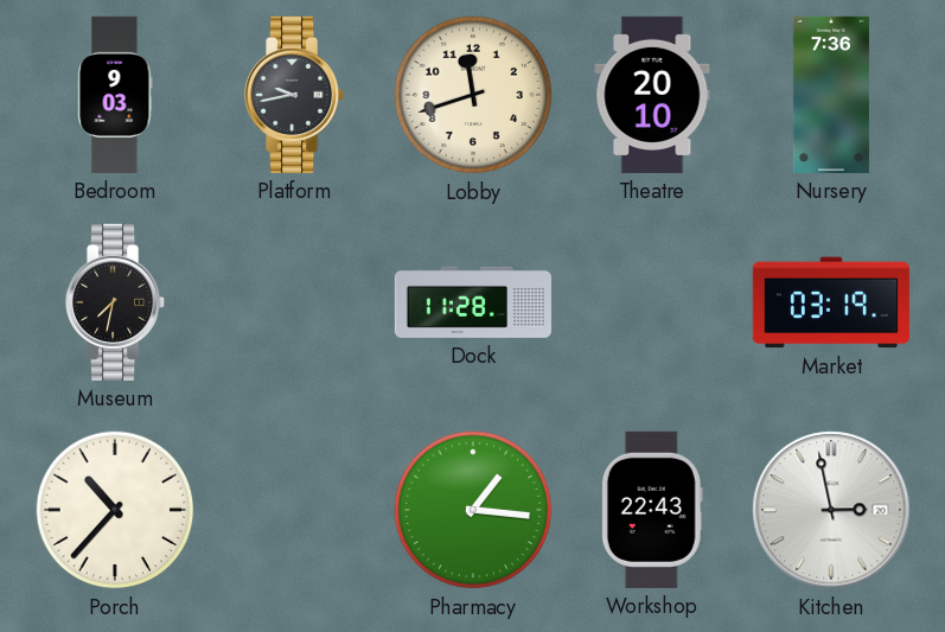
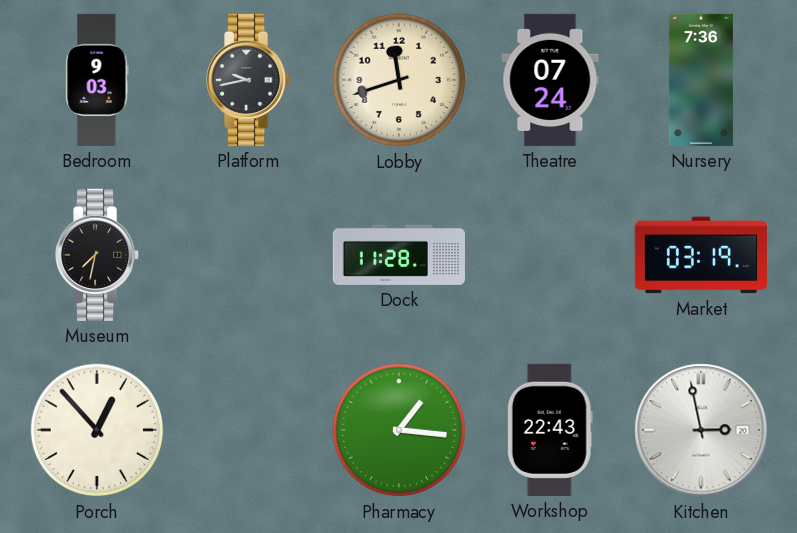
Theatre: 20:10 -> 07:24 (550, 80)
Porch: 10:37 -> 12:53 (97, 430)
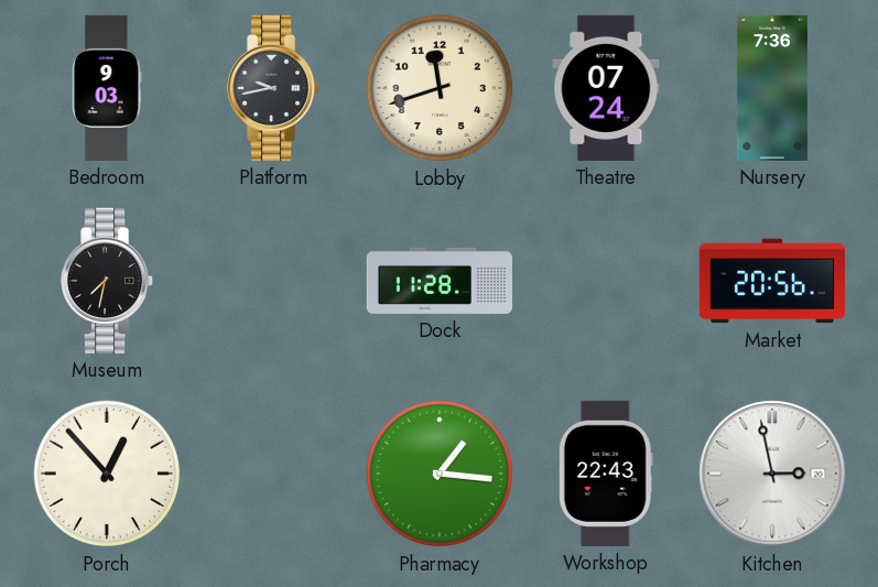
Market: 03:19 -> 20:56 (772, 281)
